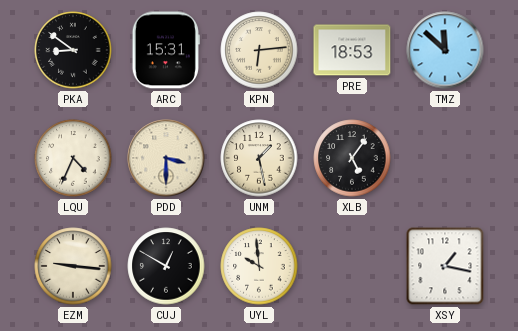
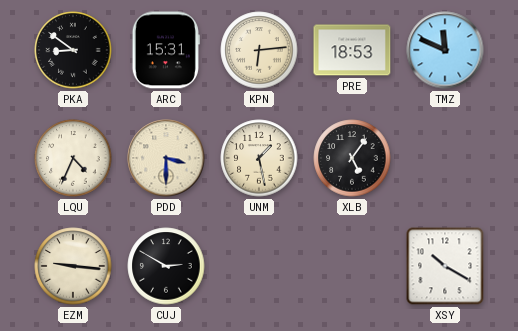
TMZ: 11:52 -> 11:49 (445, 50)
CUJ: 12:50 -> 2:50 (166, 266)
UYL: 9:59 -> none (259, 266)
XSY: 1:17 -> 10:20 (445, 266)
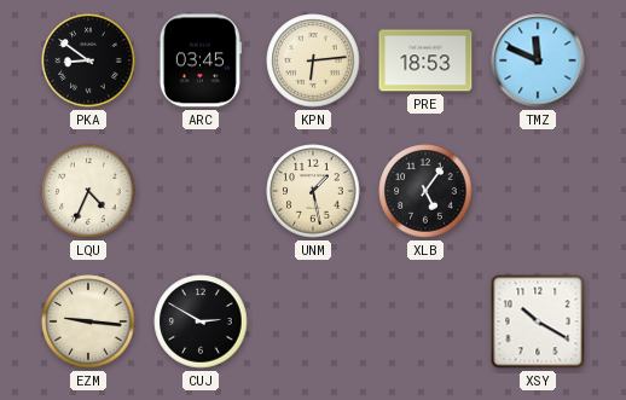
ARC: 15:31 -> 03:45 (201, 60)
PDD: 3:30 -> none (166, 158)
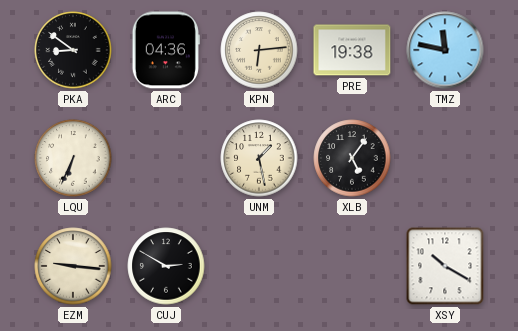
ARC: 03:45 -> 04:36 (166, 50)
PRE: 18:53 -> 19:38 (352, 50)
TMZ: 11:49 -> 11:47 (445, 50)
LQU: 4:34 -> 6:34 (73, 158)
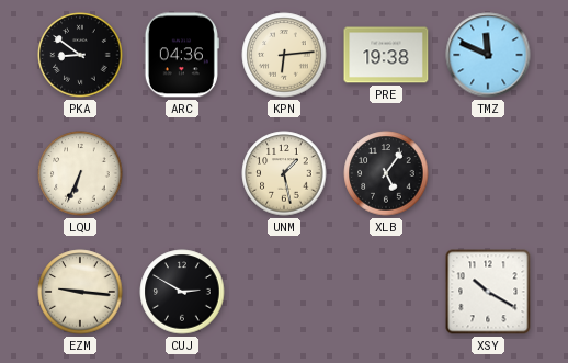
TMZ: 11:47 -> 11:49 (488, 55)
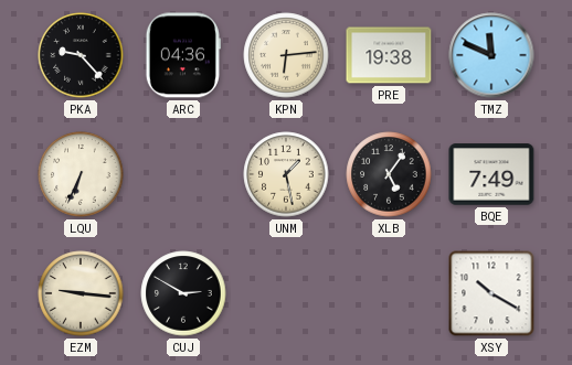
PKA: 8:51 -> 9:23 (81, 55)
BQE: none -> 7:49 (491, 174)
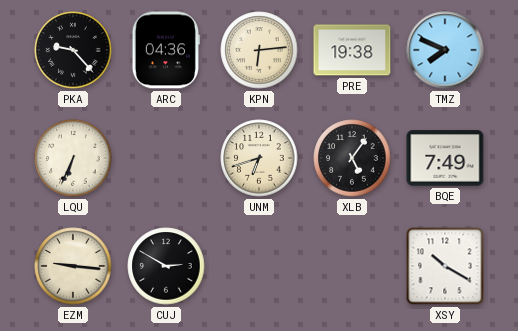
TMZ: 11:49 -> 7:49 (445, 50)
UNM: 1:28 -> 6:42 (259, 158)
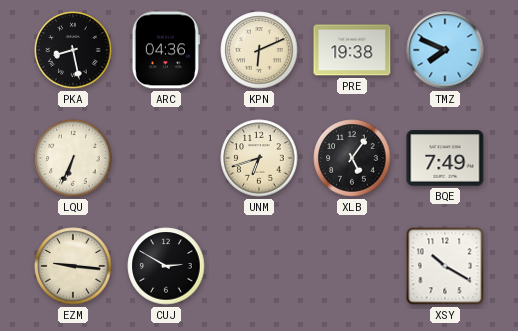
PKA: 9:23 -> 8:28 (73, 50)
KPN: 6:14 -> 6:11 (259, 50)
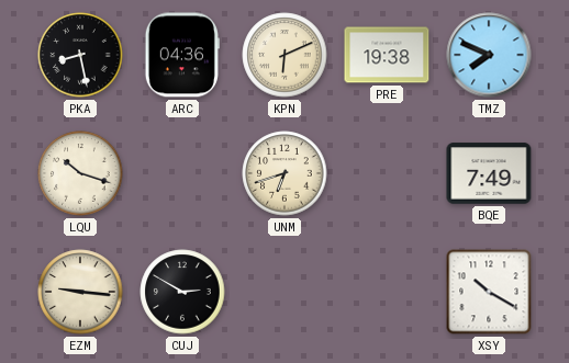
LQU: 6:34 -> 10:18 (80, 173)
XLB: 5:06 -> none (352, 158)
